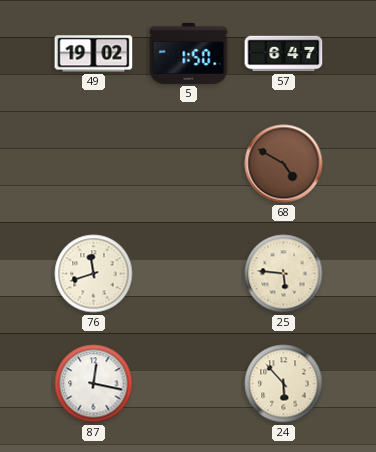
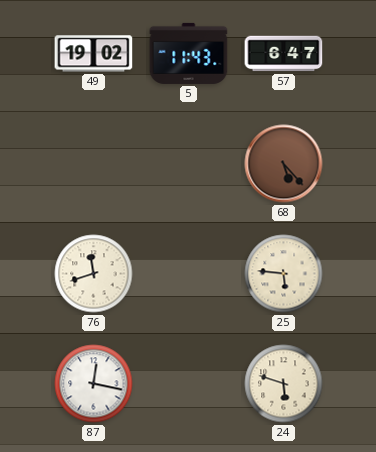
5: 1:50 -> 11:43 (189, 53)
68: 4:50 -> 5:23 (284, 164)
24: 5:53 -> 5:48 (284, 384)
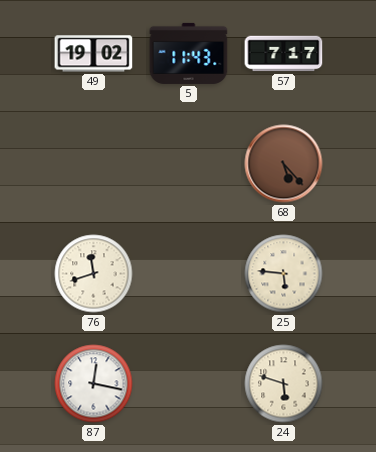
57: 6:47 -> 7:17 (284, 54)
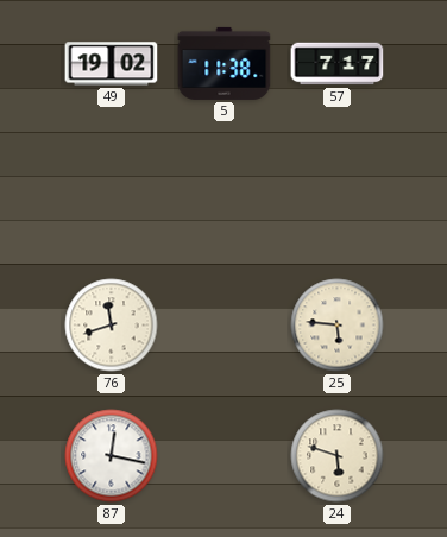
5: 11:43 -> 11:38 (225, 63)
68: 5:23 -> none (284, 164)
